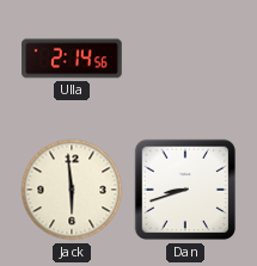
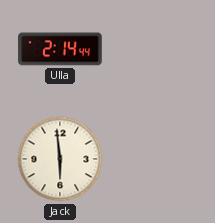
Ulla: 2:14:56 -> 2:14:44 (60, 49)
Dan: 8:42 -> none (185, 190)
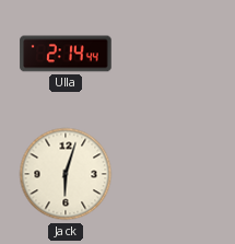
Jack: 5:59 -> 6:03 (66, 174)
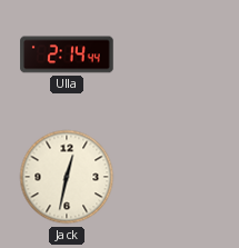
Jack: 6:03 -> 12:32 (67, 177)
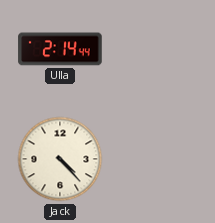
Jack: 12:32 -> 4:23 (60, 159)
